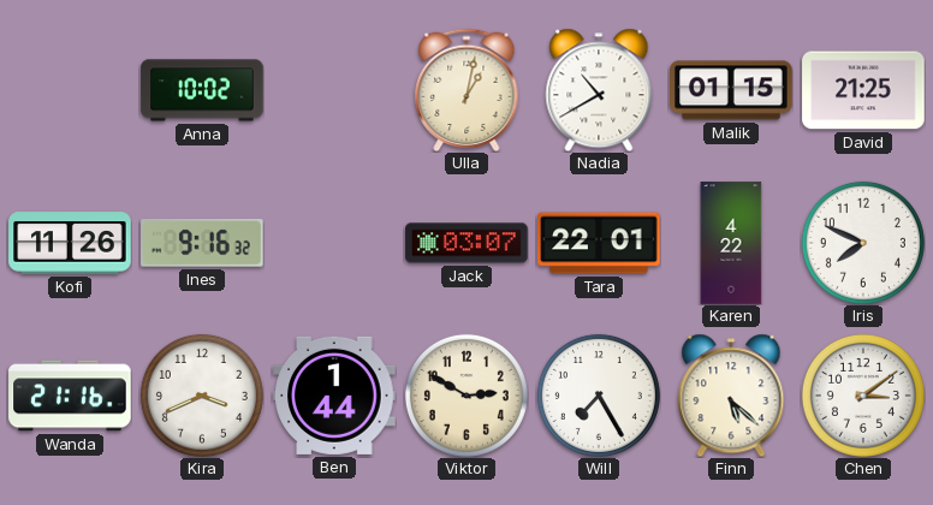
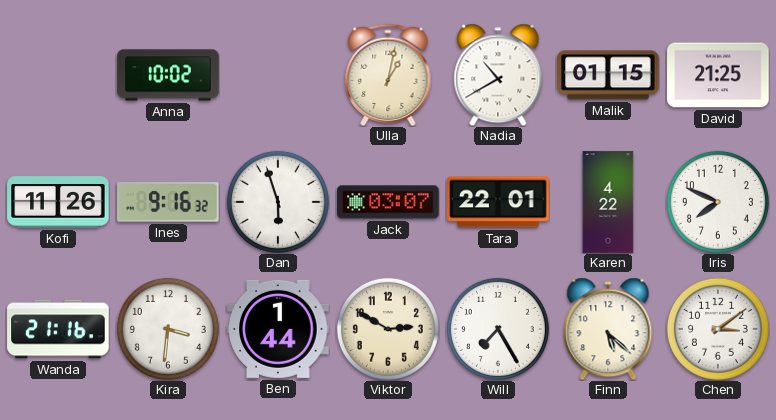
Dan: none -> 5:57 (278, 202)
Kira: 3:41 -> 3:31 (168, 329)
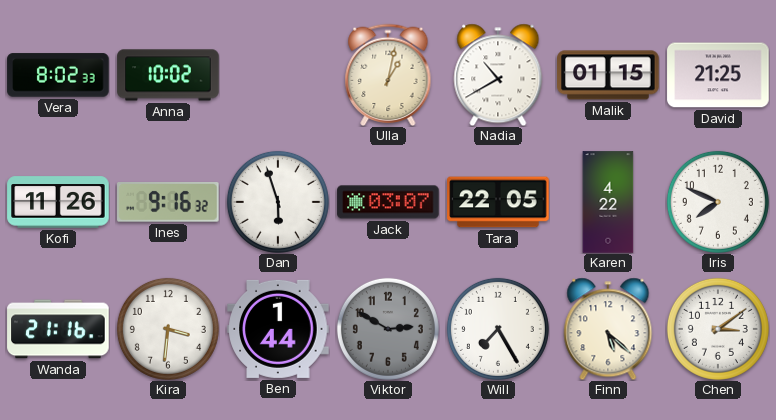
Vera: none -> 8:02 (58, 75)
Tara: 22:01 -> 22:05 (498, 202)
Viktor dial: cream -> grey (388, 329)
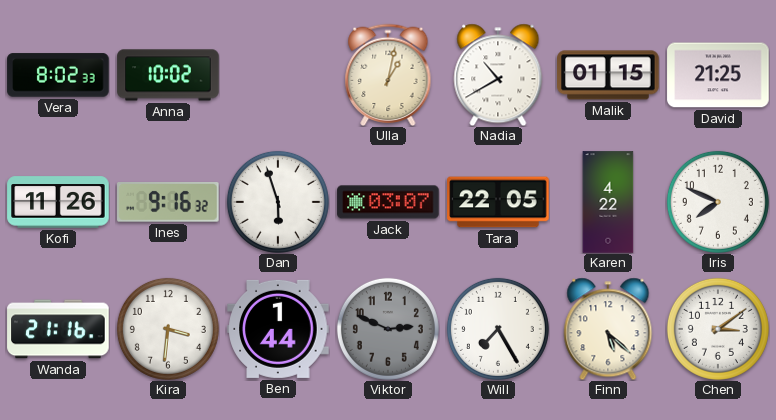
Viktor: 2:50 -> 2:49 (388, 329)
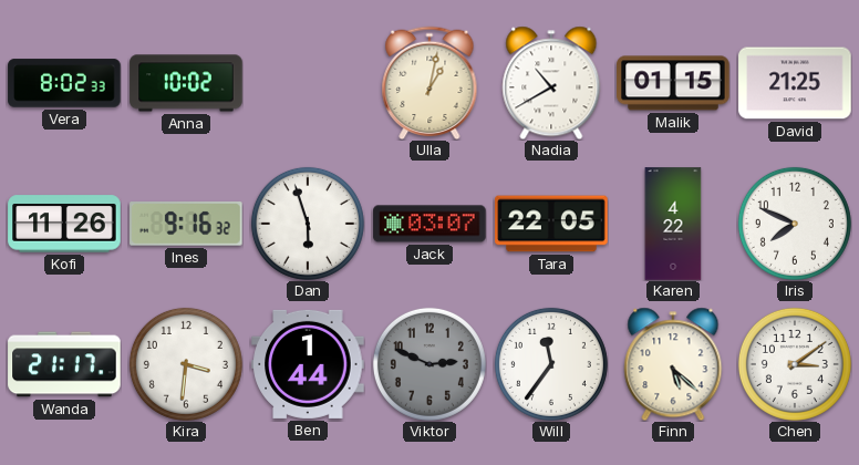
Wanda: 21:16 -> 21:17 (64, 364)
Will: 7:25 -> 11:36 (551, 364)
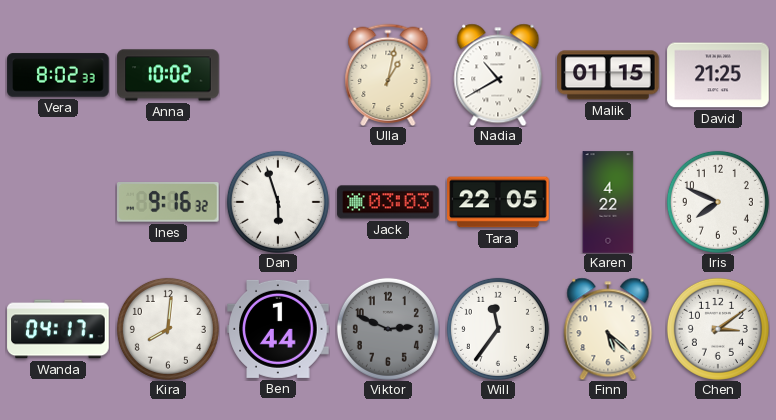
Kofi: 11:26 -> none (64, 224)
Jack: 03:07 -> 03:03 (388, 202)
Wanda: 21:17 -> 04:17 (58, 329)
Kira: 3:31 -> 8:01 (168, 329)
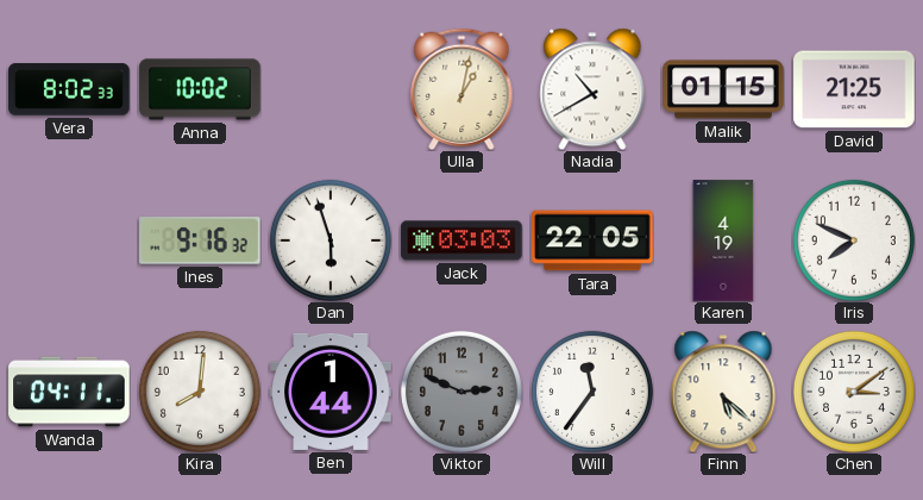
Karen: 4:22 -> 4:19 (723, 240)
Wanda: 04:17 -> 04:11 (69, 392)
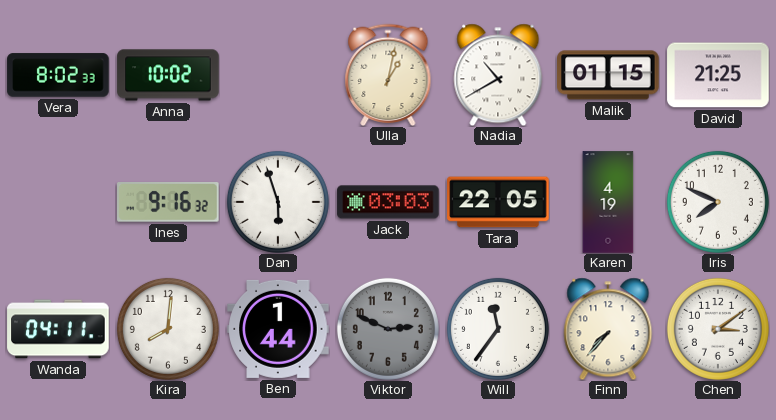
Finn: 5:22 -> 7:37 (608, 329)
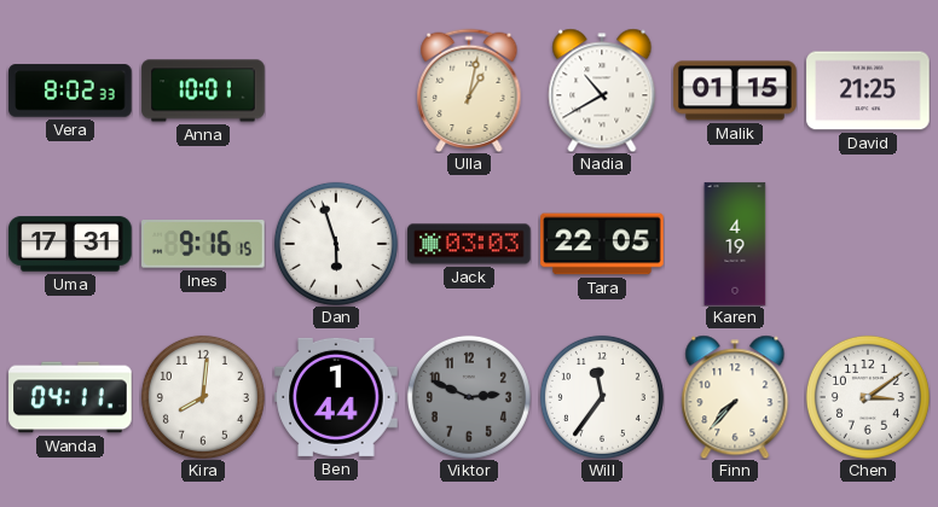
Anna: 10:02 -> 10:01 (203, 91)
Uma: none -> 17:31 (70, 244)
Ines: 9:16:32 -> 9:16:15 (203, 245)
Iris: 7:49 -> none (718, 202)
